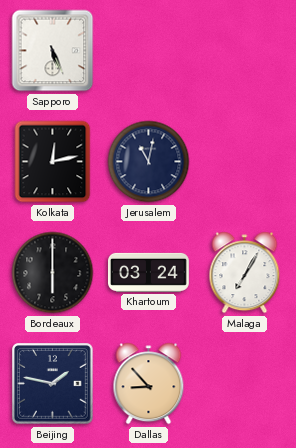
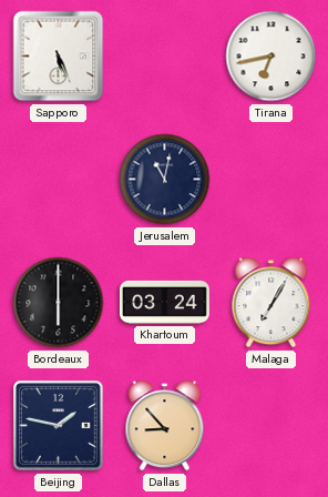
Tirana: none -> 6:43 (271, 57)
Kolkata: 12:13 -> none (53, 162)
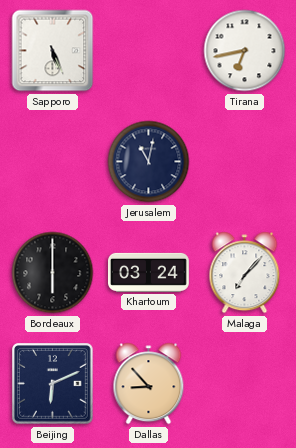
Malaga: 7:05 -> 7:07 (245, 273)
Beijing: 1:47 -> 6:11 (53, 384)
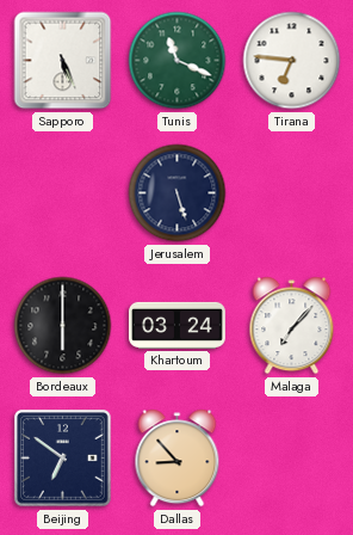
Tunis: none -> 11:19 (178, 61)
Tirana: 6:43 -> 6:46 (292, 61)
Jerusalem: 11:02 -> 5:27 (178, 193)
Beijing: 6:11 -> 6:51 (63, 459)
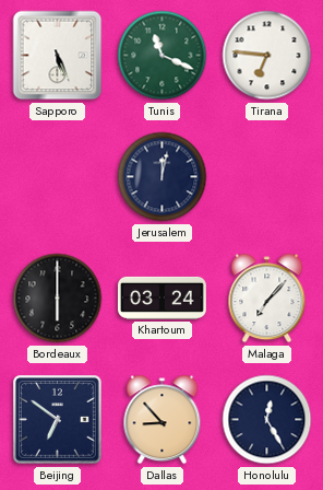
Jerusalem: 5:27 -> 12:02 (163, 177)
Honolulu: none -> 12:25 (267, 420)
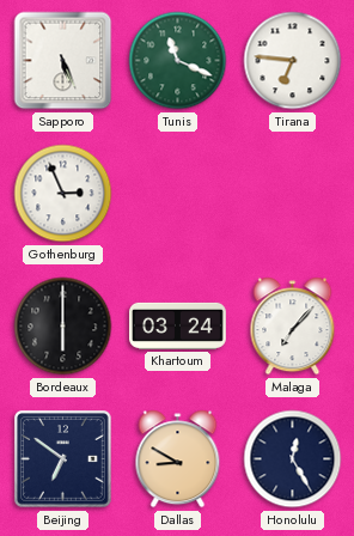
Gothenburg: none -> 2:56 (63, 194)
Jerusalem: 12:02 -> none (163, 177)
Dallas: 8:53 -> 8:50 (178, 459)
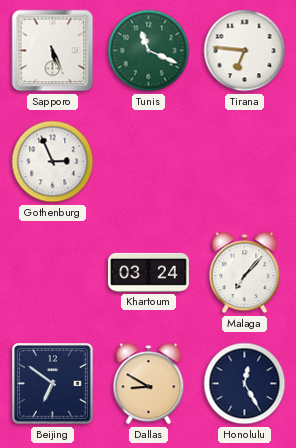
Bordeaux: 6:00 -> none (63, 327)
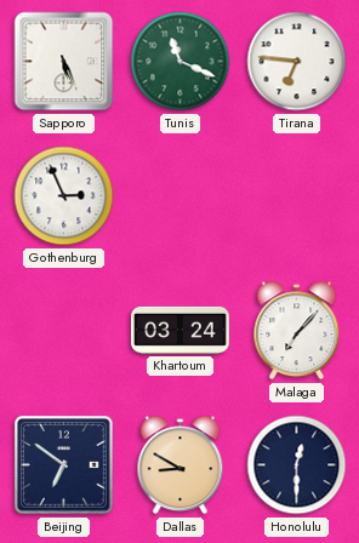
Honolulu: 12:25 -> 12:30 (297, 465)
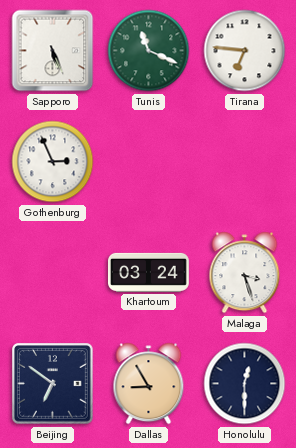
Malaga: 7:07 -> 3:27 (245, 273)
Dallas: 8:50 -> 8:55 (149, 384)
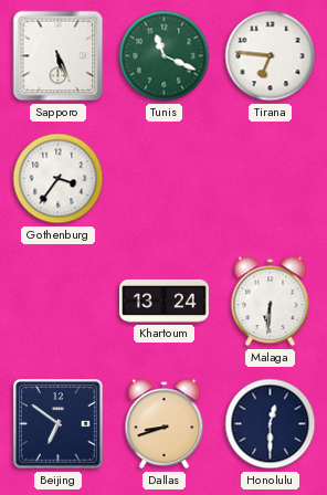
Gothenburg: 2:56 -> 3:36 (59, 179)
Khartoum: 03:24 -> 13:24 (165, 301)
Malaga: 3:27 -> 6:31 (271, 302)
Dallas: 8:55 -> 8:42 (165, 424)
